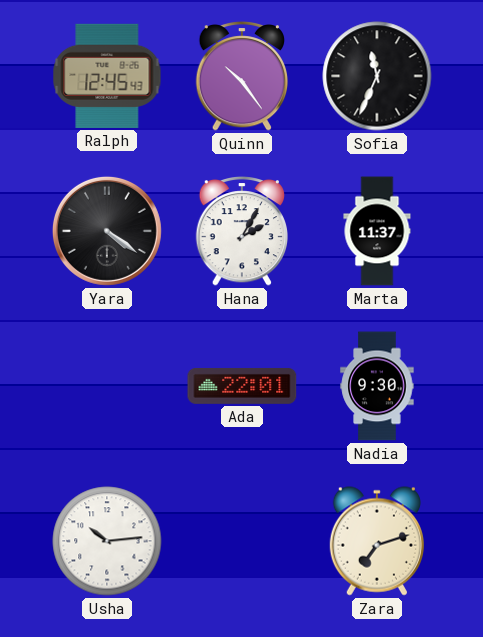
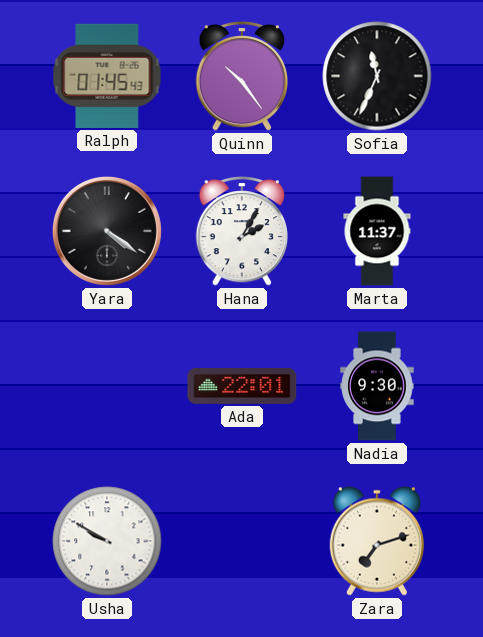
Ralph: 12:45 -> 01:45 (107, 76)
Usha: 10:14 -> 9:50 (107, 541)
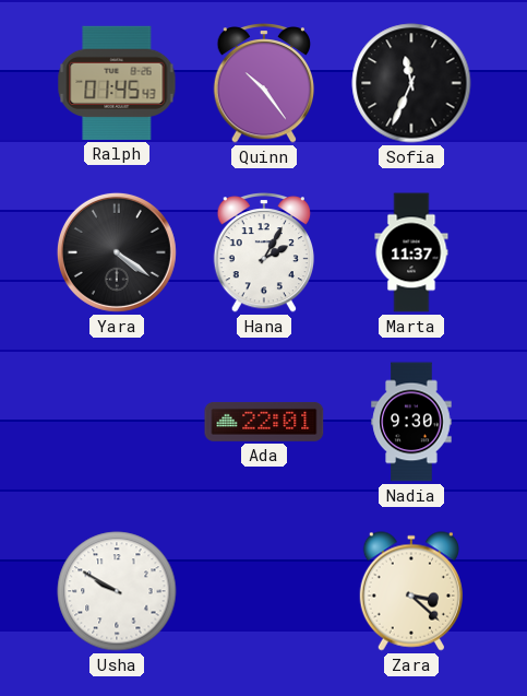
Zara: 7:12 -> 3:22 (411, 591)
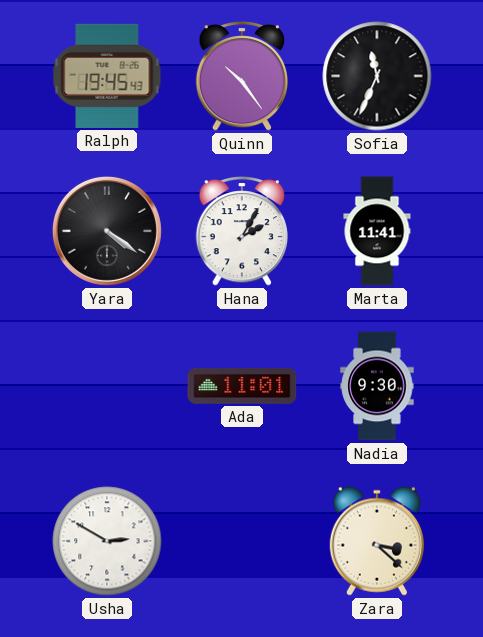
Ralph: 01:45 -> 19:45 (107, 76)
Marta: 11:37 -> 11:41 (377, 231)
Ada: 22:01 -> 11:01 (242, 386)
Usha: 9:50 -> 2:50 (107, 541)
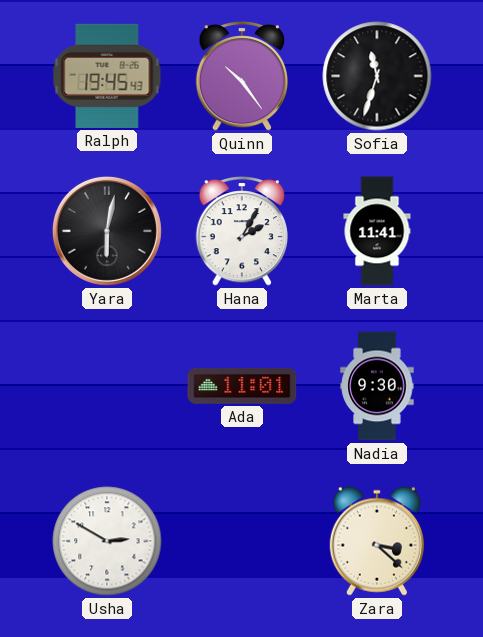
Sofia: 11:34 -> 11:33 (377, 76)
Yara: 4:21 -> 6:02 (107, 231)
